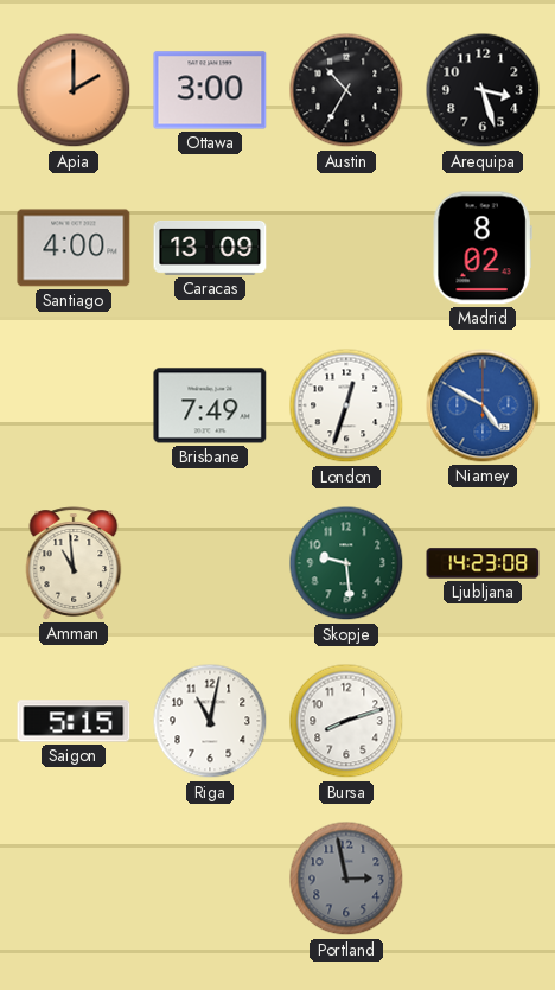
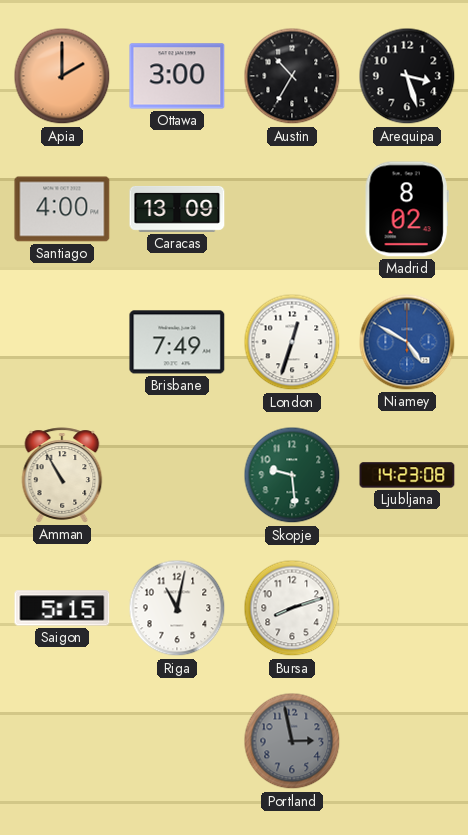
Amman: 10:59 -> 10:55 (62, 475)
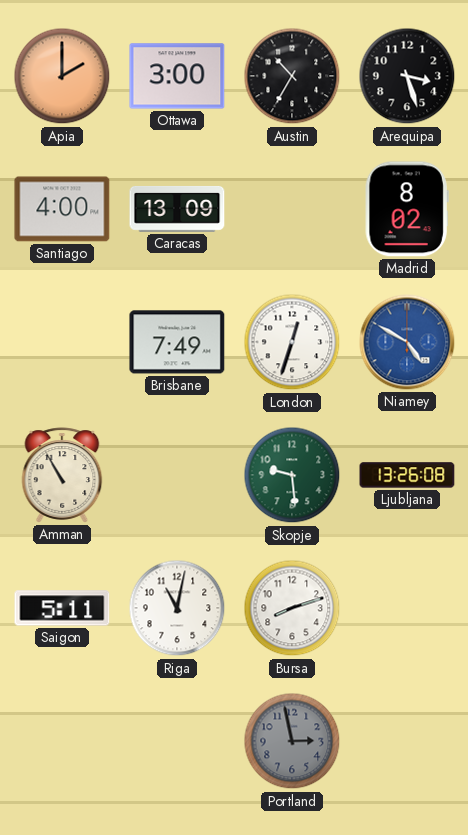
Ljubljana: 14:23 -> 13:26 (407, 475)
Saigon: 5:15 -> 5:11 (62, 608)
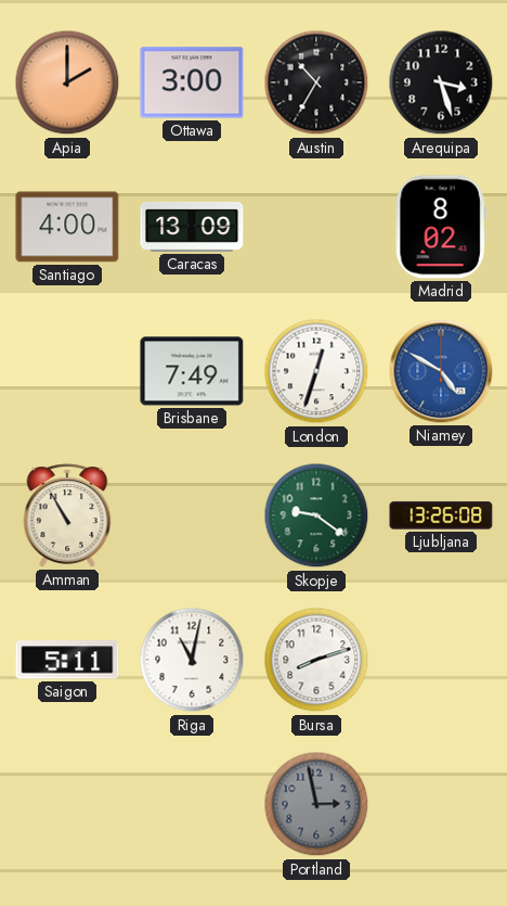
Skopje: 9:29 -> 9:21 (316, 515)
